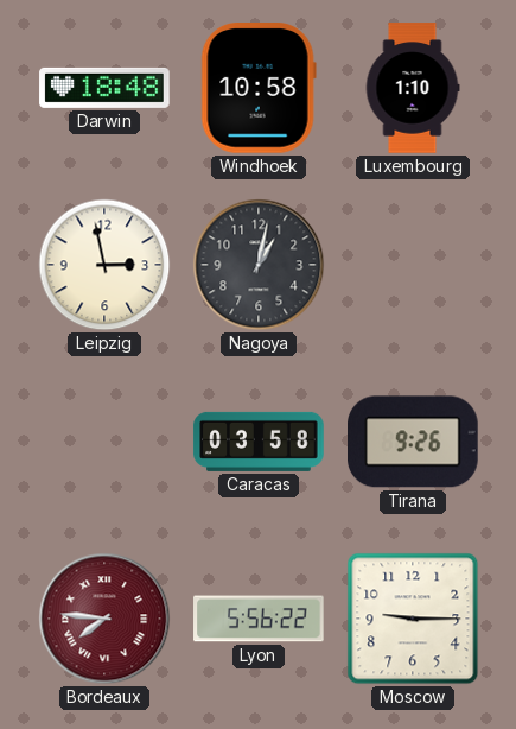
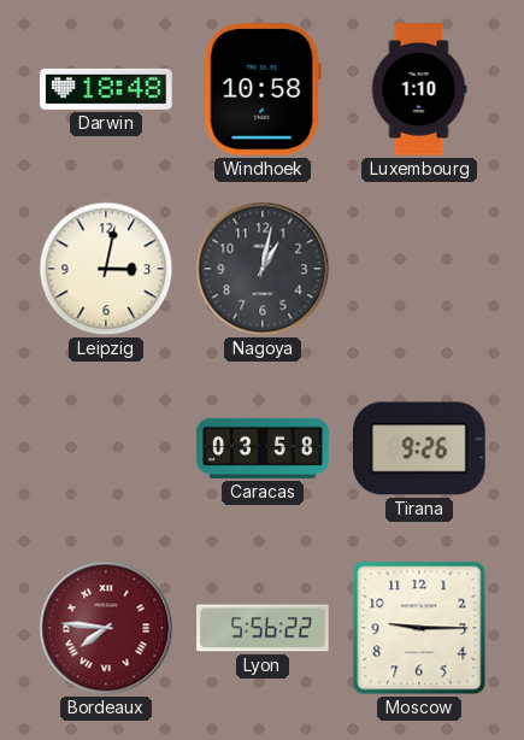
Leipzig: 2:58 -> 3:02 (106, 269)
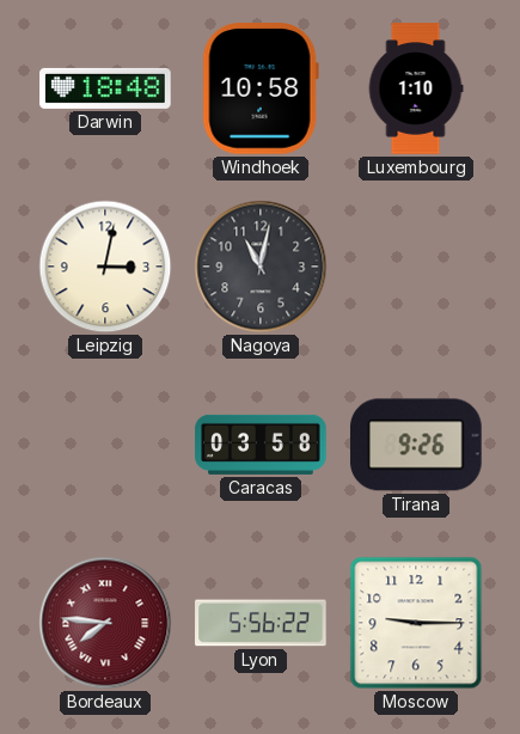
Nagoya: 1:02 -> 11:02 (261, 267)
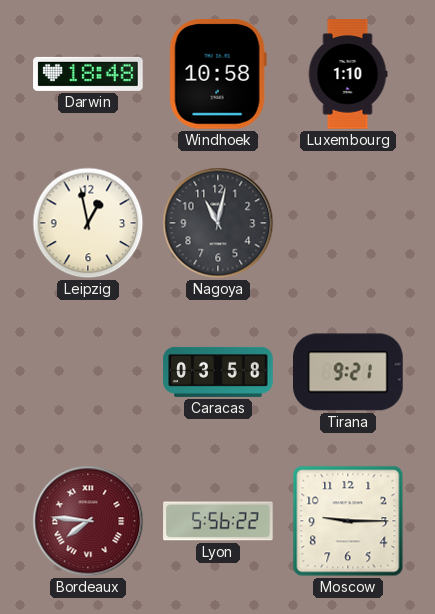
Leipzig: 3:02 -> 12:58 (88, 223)
Tirana: 9:26 -> 9:21 (349, 372)
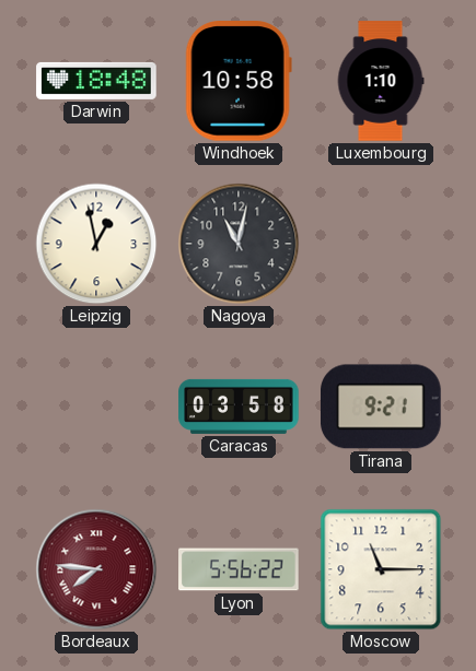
Moscow: 9:15 -> 11:15 (381, 569)
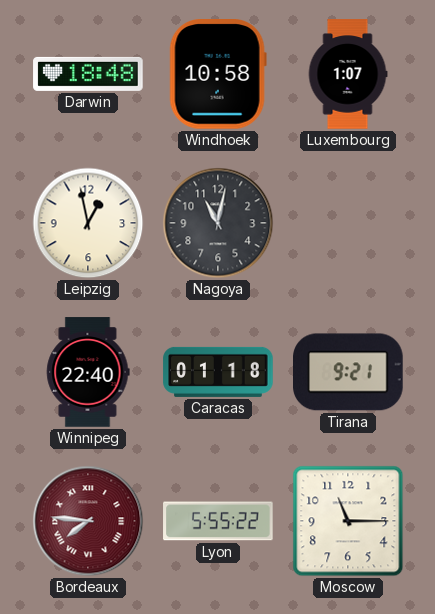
Luxembourg: 1:10 -> 1:07 (348, 74)
Winnipeg: none -> 22:40 (88, 372)
Caracas: 03:58 -> 01:18 (218, 372)
Lyon: 5:56 -> 5:55 (218, 521)
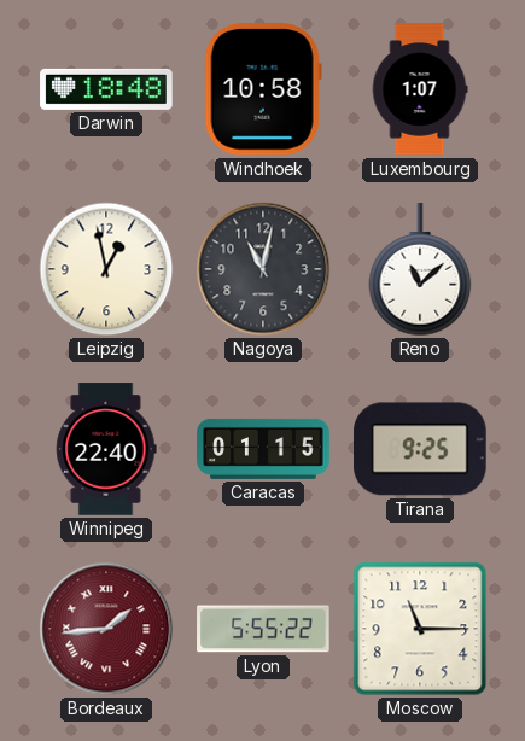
Reno: none -> 11:08 (420, 270)
Caracas: 01:18 -> 01:15 (263, 449)
Tirana: 9:21 -> 9:25 (421, 449)
Bordeaux: 7:46 -> 1:44 (106, 629)
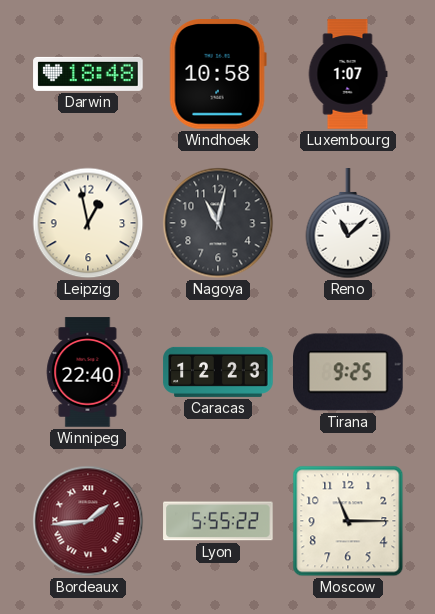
Caracas: 01:15 -> 12:23 (218, 372)
